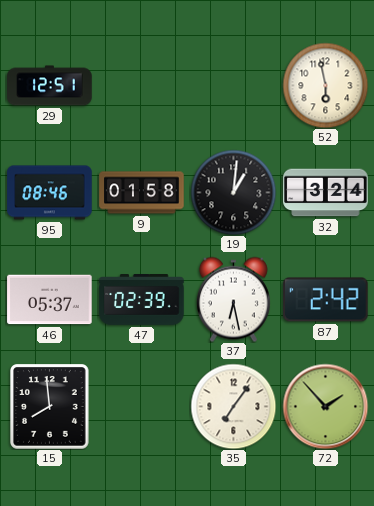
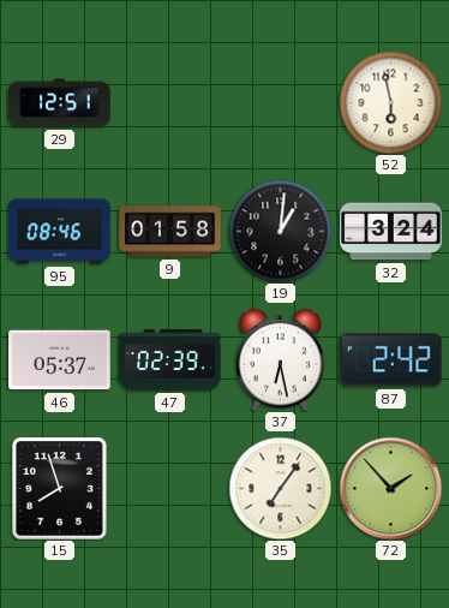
15: 7:59 -> 7:57 (60, 489)
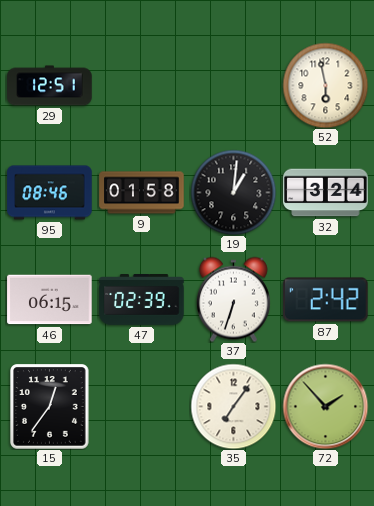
46: 05:37 -> 06:15 (50, 300)
37: 6:28 -> 6:33 (233, 299)
15: 7:57 -> 12:36 (50, 407)
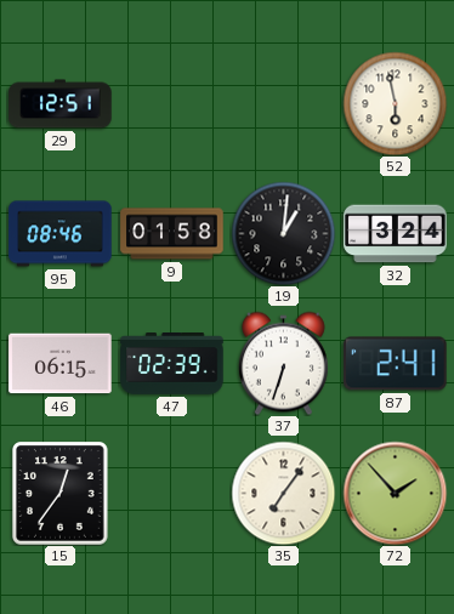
87: 2:42 -> 2:41 (396, 364)
